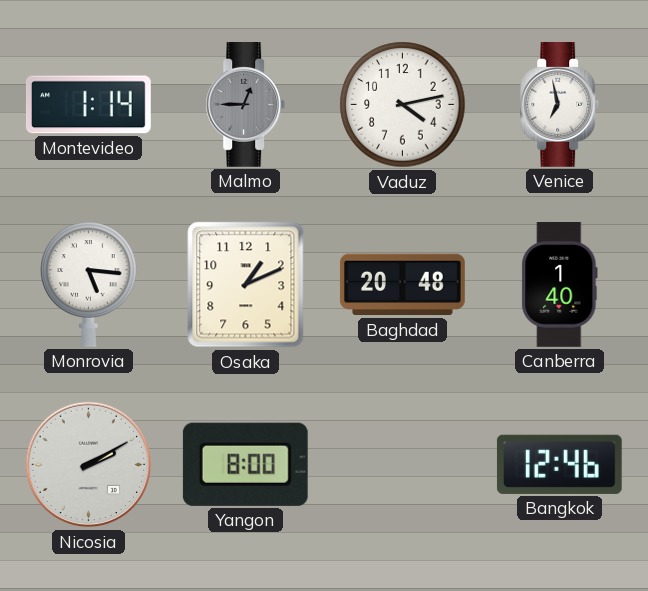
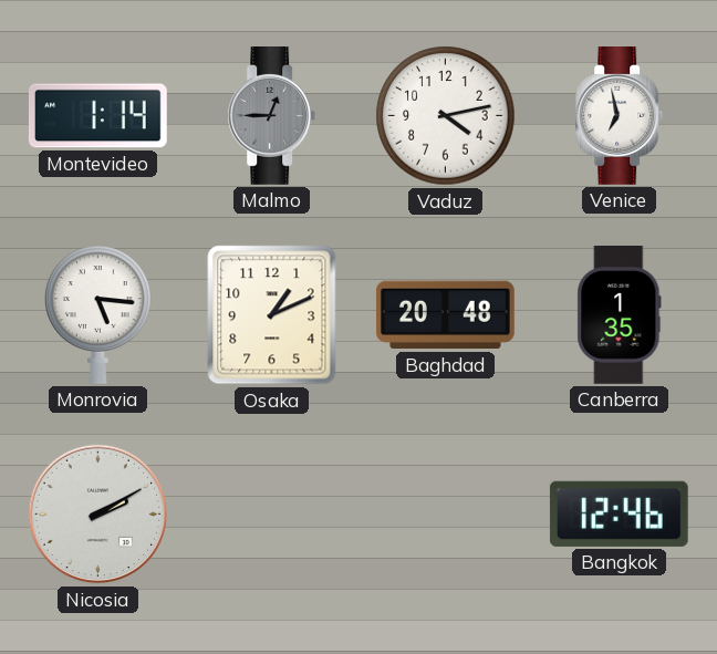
Canberra: 1:40 -> 1:35 (620, 315)
Yangon: 8:00 -> none (245, 464)
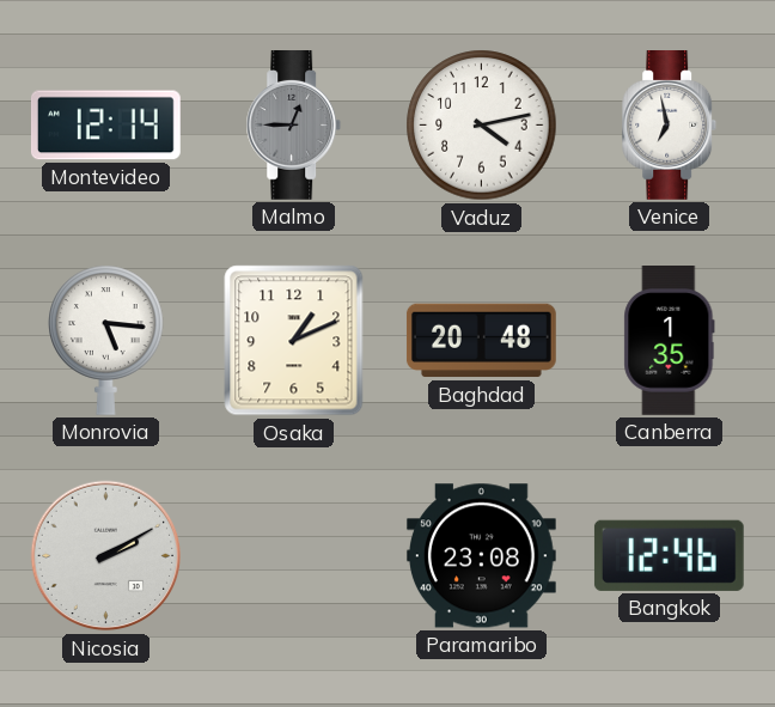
Montevideo: 1:14 -> 12:14 (105, 126)
Paramaribo: none -> 23:08 (481, 556)
